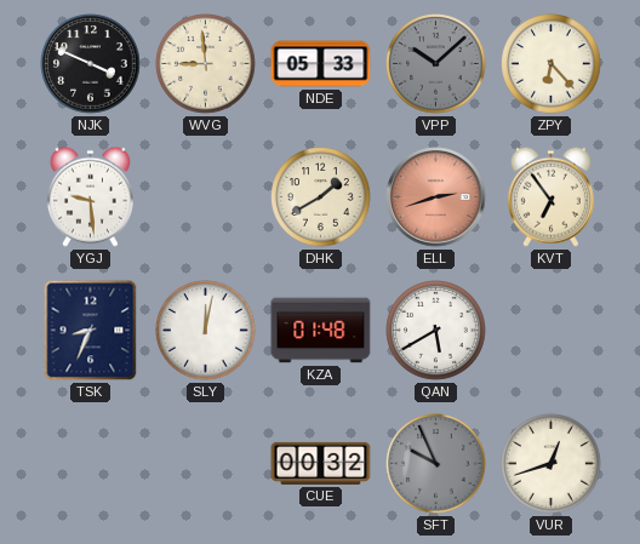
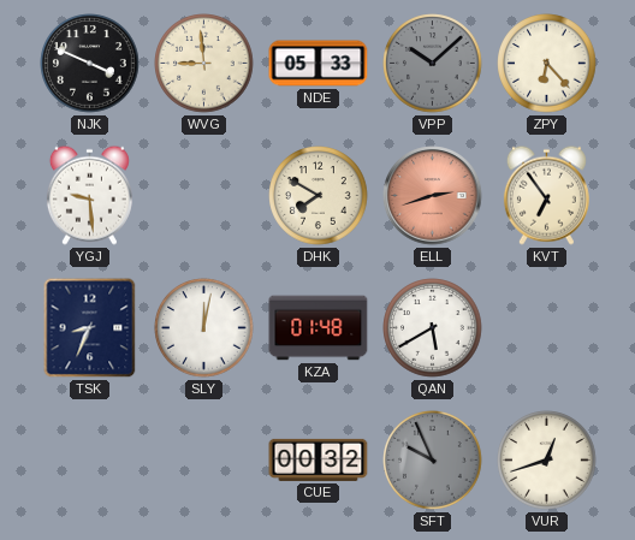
DHK: 1:40 -> 7:50 (319, 196)
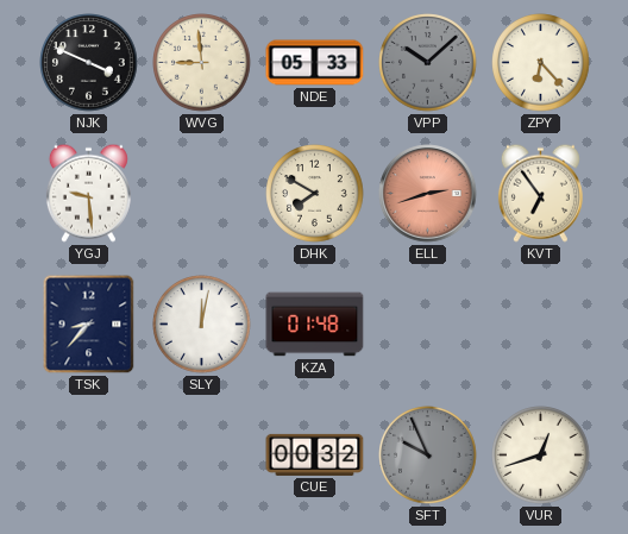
TSK: 8:34 -> 8:37 (89, 325)
QAN: 5:40 -> none (433, 328)
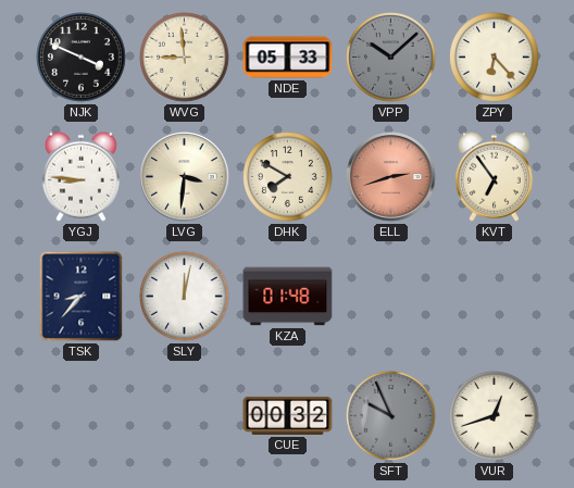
YGJ: 9:29 -> 8:46 (80, 176)
LVG: none -> 3:31 (185, 177)
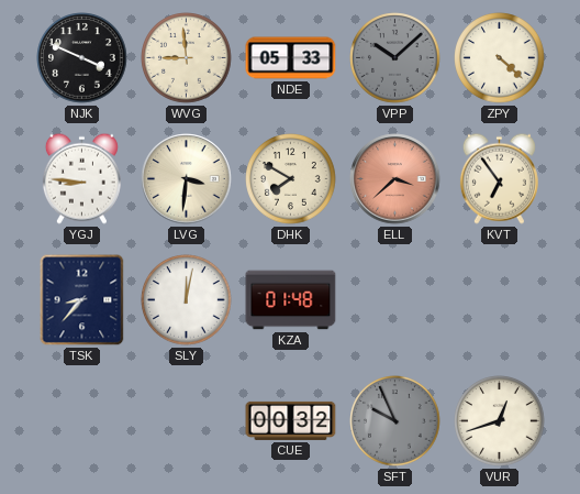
ZPY: 6:23 -> 4:22 (500, 58)
ELL: 2:42 -> 3:38 (395, 179)
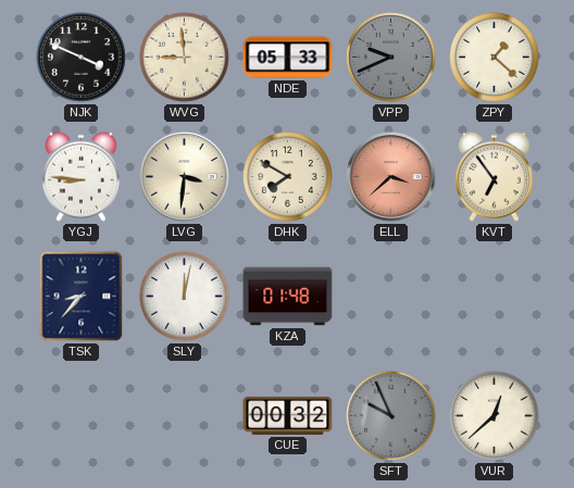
VPP: 10:08 -> 9:41 (391, 58)
ZPY: 4:22 -> 1:22 (495, 58)
VUR: 12:42 -> 12:38 (495, 416)
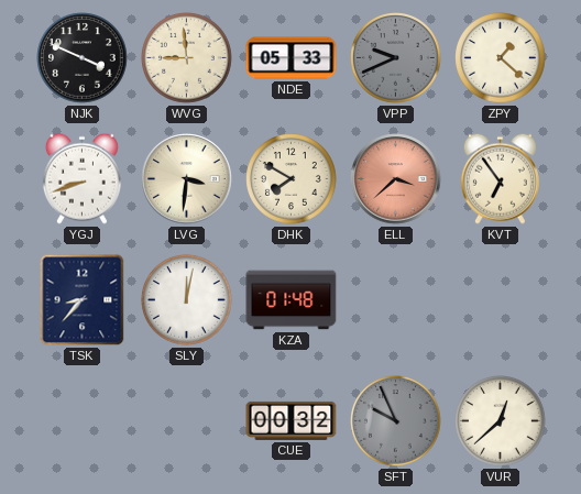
YGJ: 8:46 -> 8:42 (81, 178)
